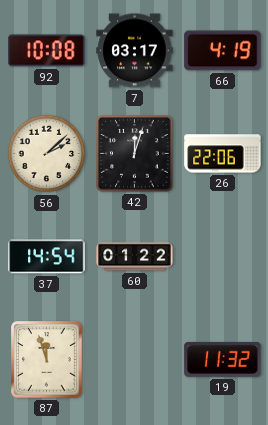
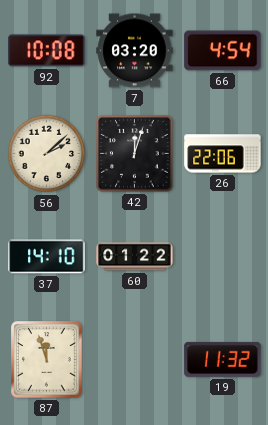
7: 03:17 -> 03:20 (135, 51)
66: 4:19 -> 4:54 (223, 51)
37: 14:54 -> 14:10 (47, 257)
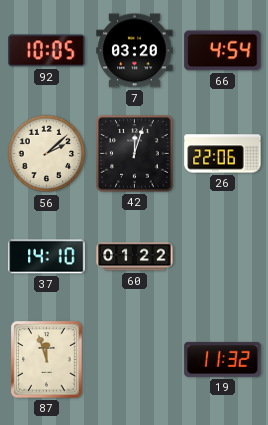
92: 10:08 -> 10:05 (47, 51)
